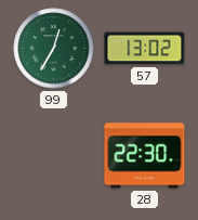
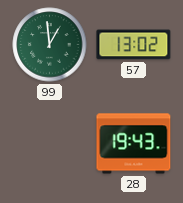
99: 12:35 -> 12:59 (50, 45)
28: 22:30 -> 19:43 (134, 144)
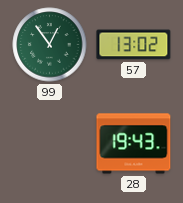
99: 12:59 -> 12:54 (50, 45)
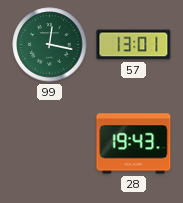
99: 12:54 -> 12:17 (50, 45)
57: 13:02 -> 13:01 (134, 45)
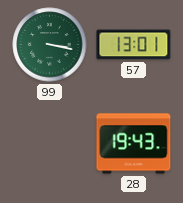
99: 12:17 -> 3:17 (50, 45)
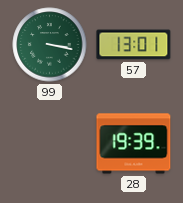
28: 19:43 -> 19:39 (134, 144)
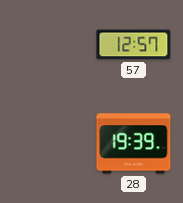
99: 3:17 -> none (50, 45)
57: 13:01 -> 12:57 (134, 45)
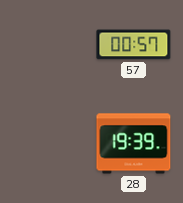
57: 12:57 -> 00:57 (134, 45)
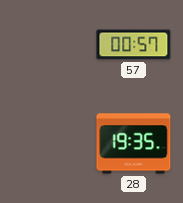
28: 19:39 -> 19:35 (134, 144)
